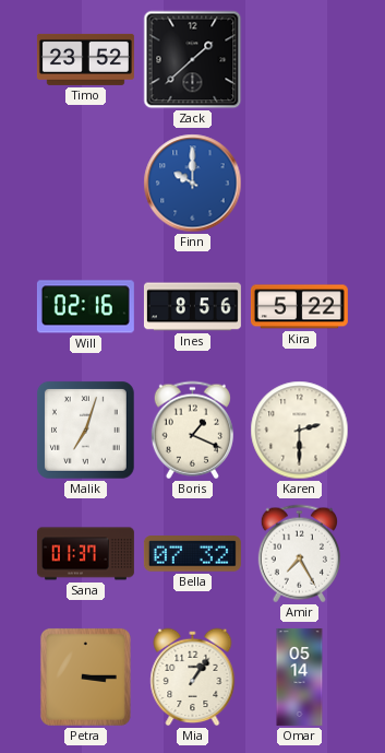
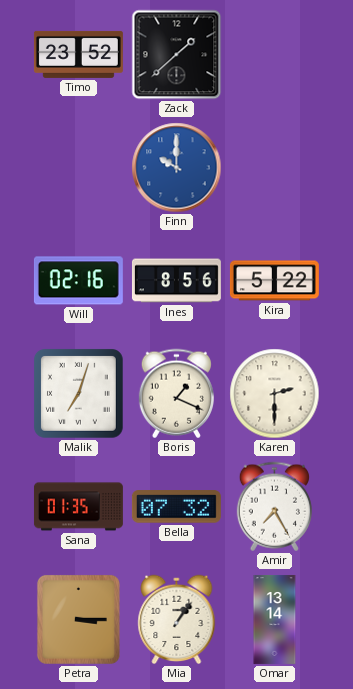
Sana: 01:37 -> 01:35 (78, 507)
Omar: 05:14 -> 13:14 (275, 619)
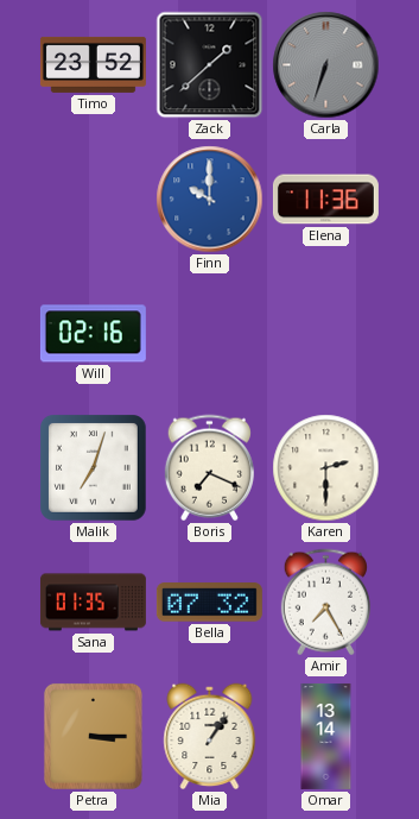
Carla: none -> 6:33 (326, 65)
Elena: none -> 11:36 (325, 200)
Ines: 8:56 -> none (176, 281)
Kira: 5:22 -> none (274, 281)
Boris: 1:19 -> 7:19 (209, 468)
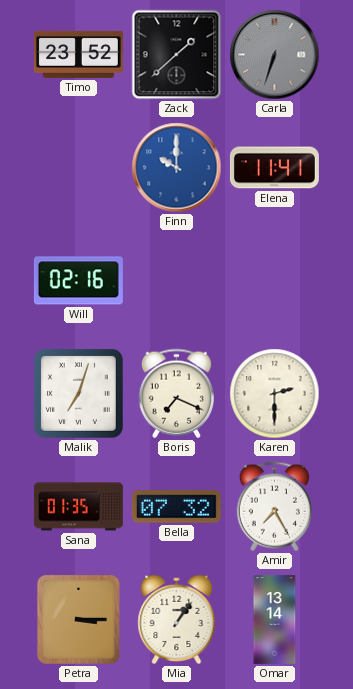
Elena: 11:36 -> 11:41 (274, 168)
